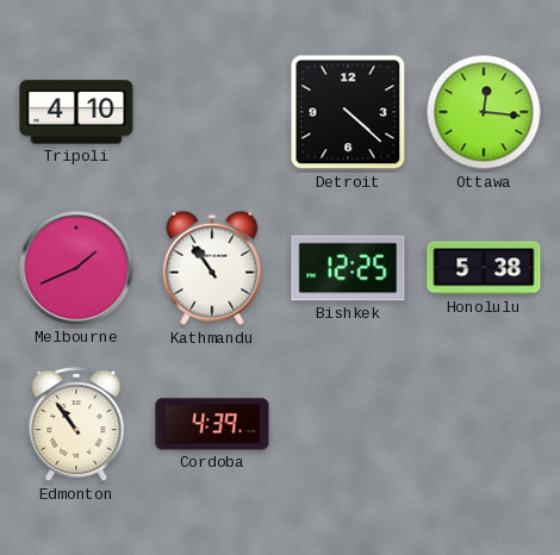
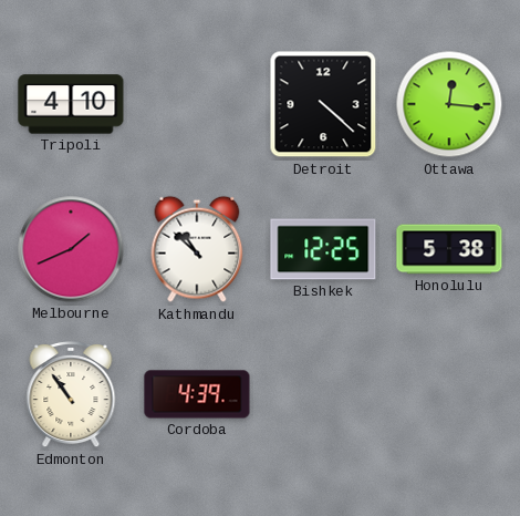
Kathmandu: 10:54 -> 10:52 (197, 249)
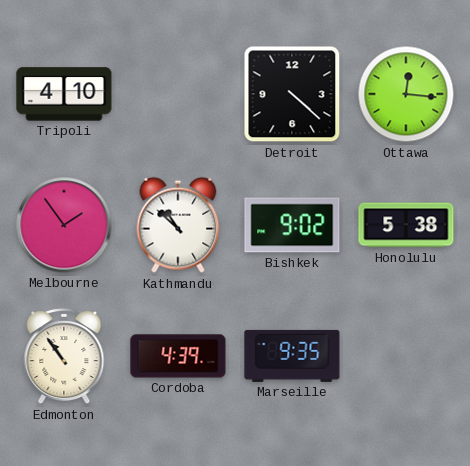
Melbourne: 1:41 -> 1:54 (64, 225)
Bishkek: 12:25 -> 9:02 (292, 225)
Marseille: none -> 9:35 (292, 356)
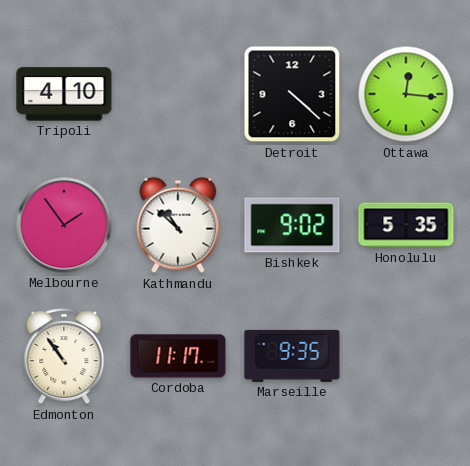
Honolulu: 5:38 -> 5:35 (406, 225)
Cordoba: 4:39 -> 11:17 (178, 356)
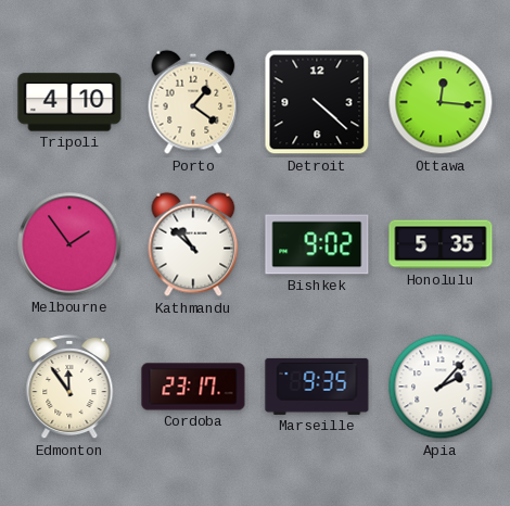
Porto: none -> 1:21 (193, 102)
Edmonton: 10:54 -> 11:54 (69, 387)
Cordoba: 11:17 -> 23:17 (193, 387)
Apia: none -> 2:07 (441, 387)
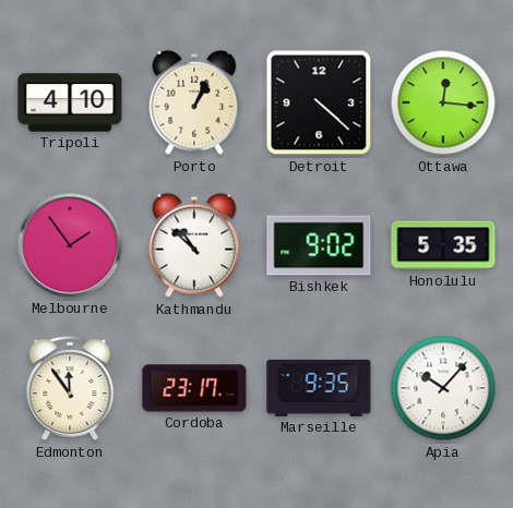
Porto: 1:21 -> 1:04 (194, 102)
Apia: 2:07 -> 10:07 (443, 388)
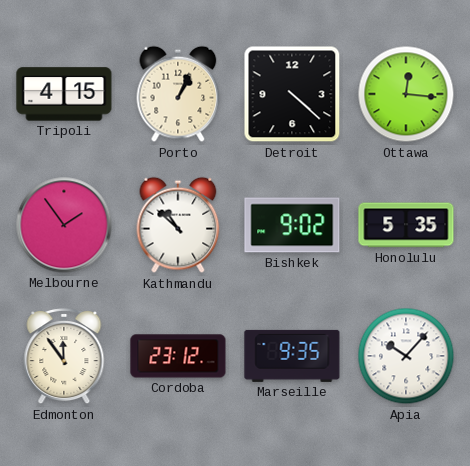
Tripoli: 4:10 -> 4:15 (64, 94)
Cordoba: 23:17 -> 23:12 (178, 356)
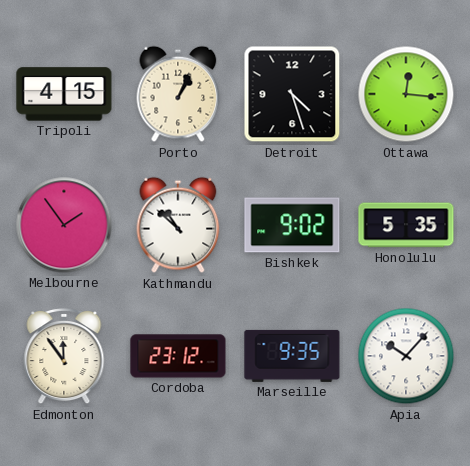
Detroit: 4:22 -> 4:27 (292, 94)
